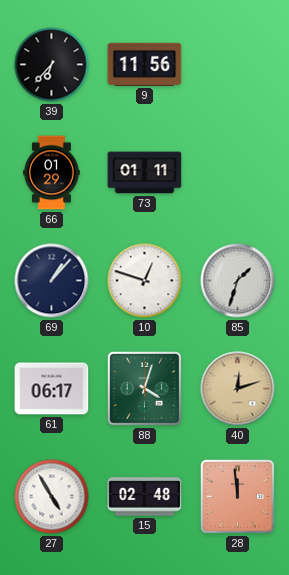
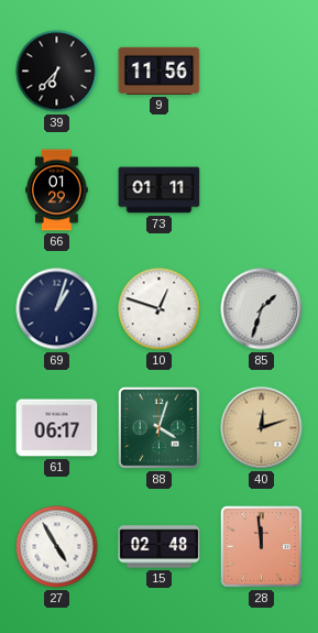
69: 1:07 -> 1:03 (57, 309)
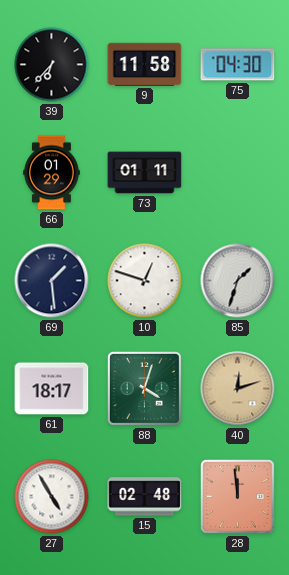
9: 11:56 -> 11:58 (145, 64)
75: none -> 04:30 (238, 65)
69: 1:03 -> 1:29 (52, 281)
61: 06:17 -> 18:17 (52, 389)
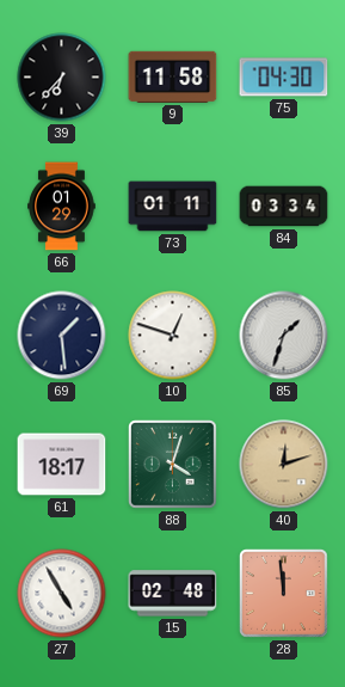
84: none -> 03:34 (284, 207)
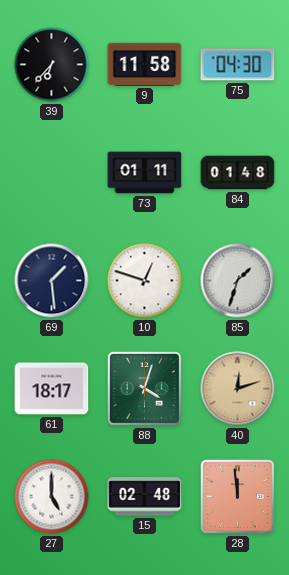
66: 01:29 -> none (62, 207)
84: 03:34 -> 01:48 (238, 173)
27: 4:55 -> 5:00 (52, 497)
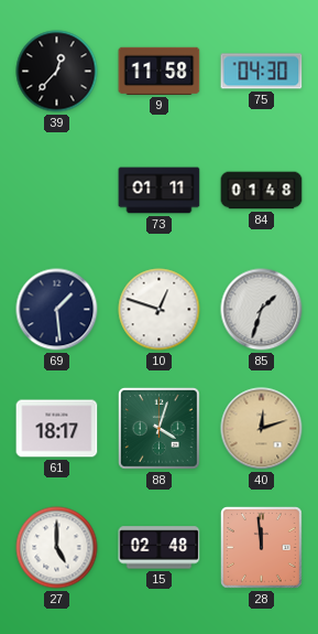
39: 6:37 -> 12:37 (57, 72)
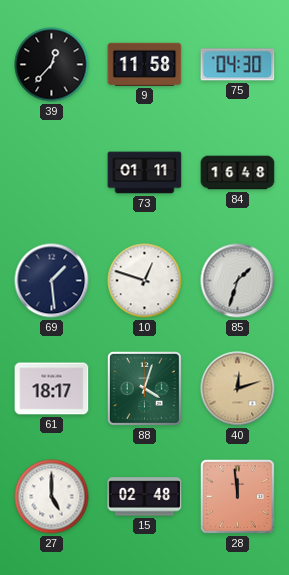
84: 01:48 -> 16:48 (238, 173)
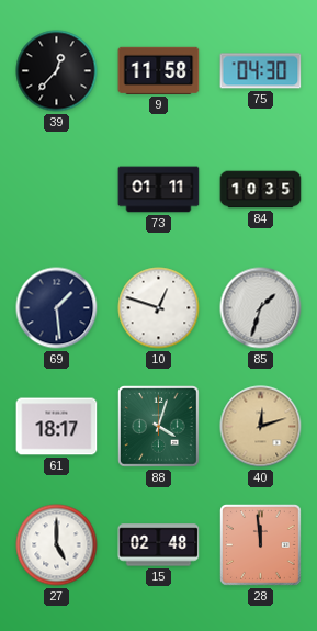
84: 16:48 -> 10:35 (261, 190)
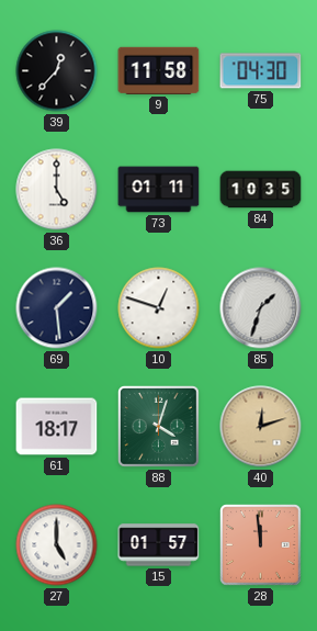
36: none -> 5:00 (57, 190)
15: 02:48 -> 01:57 (159, 545)
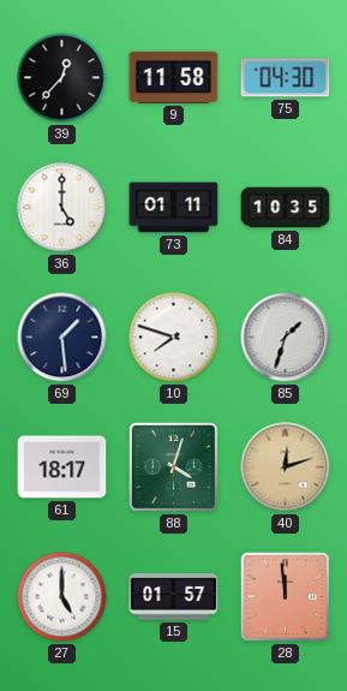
10: 12:48 -> 7:48 (174, 338)
